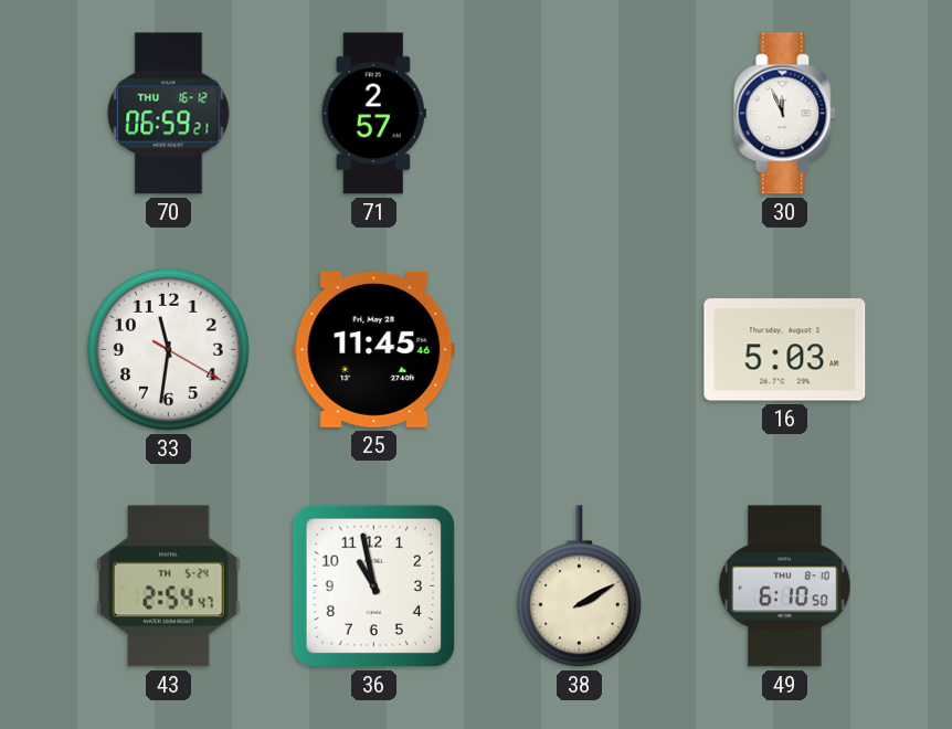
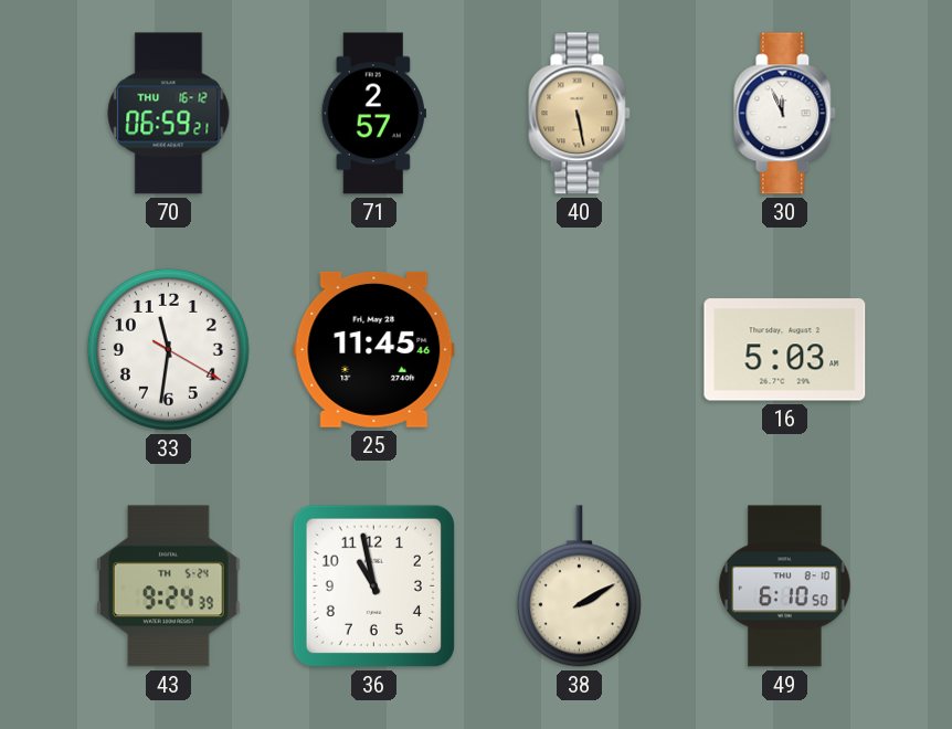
40: none -> 5:28 (580, 114)
43: 2:54 -> 9:24 (169, 587)
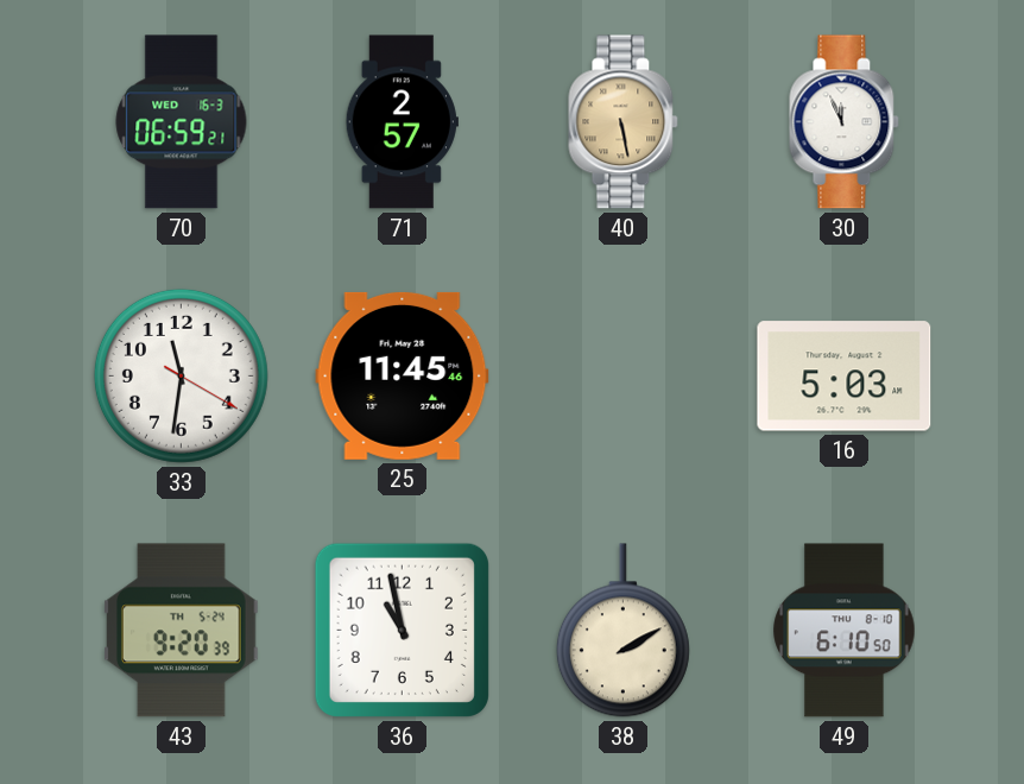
70 date: THU 16-12 -> WED 16-3 (182, 122)
43: 9:24 -> 9:20 (182, 631)
